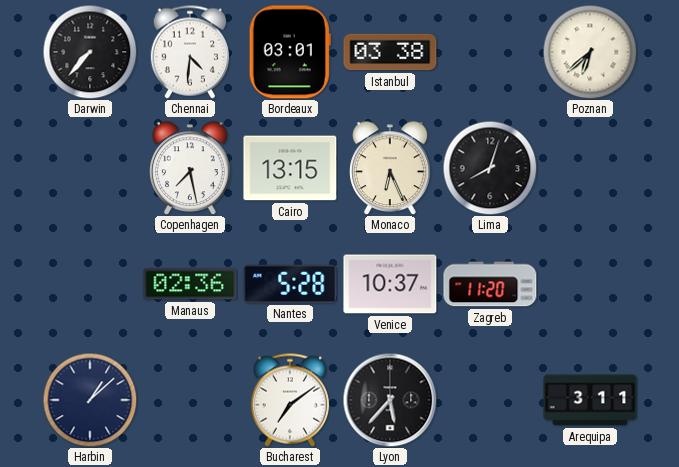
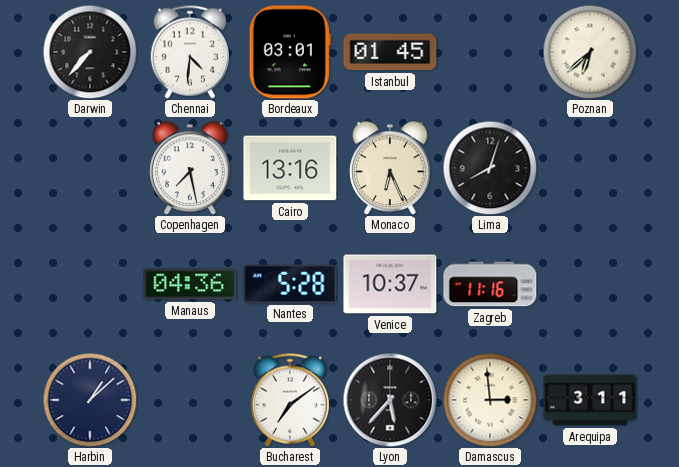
Istanbul: 03:38 -> 01:45 (390, 52)
Cairo: 13:15 -> 13:16 (290, 168)
Manaus: 02:36 -> 04:36 (190, 284)
Zagreb: 11:20 -> 11:16 (490, 284)
Damascus: none -> 2:59 (490, 400)
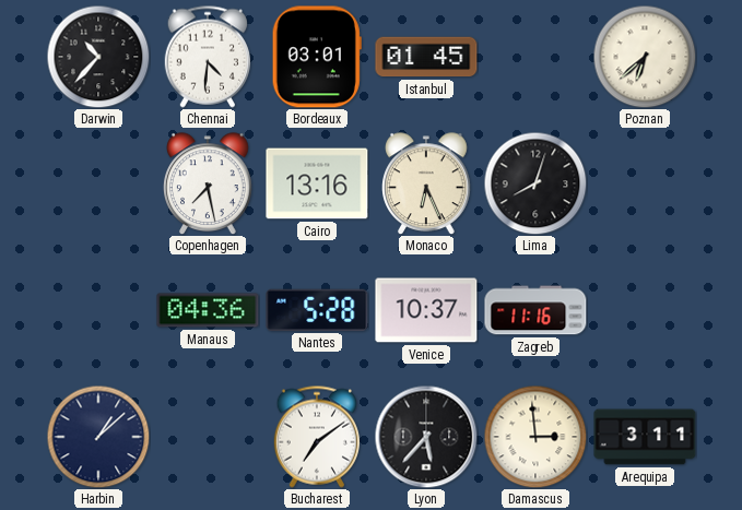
Darwin: 7:37 -> 10:37 (98, 57)
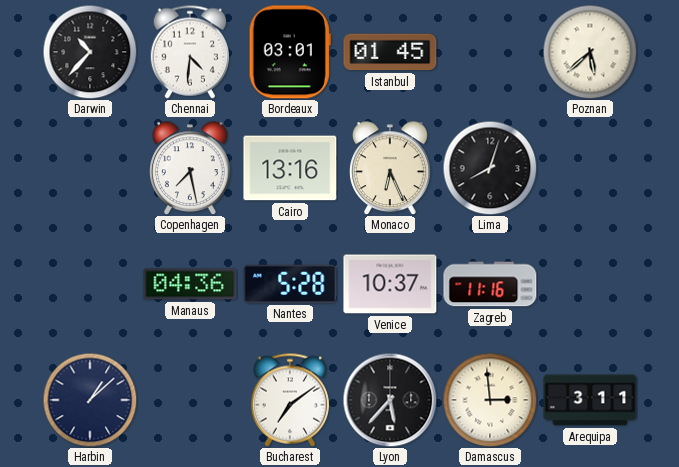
Poznan: 6:38 -> 5:38 (590, 52)
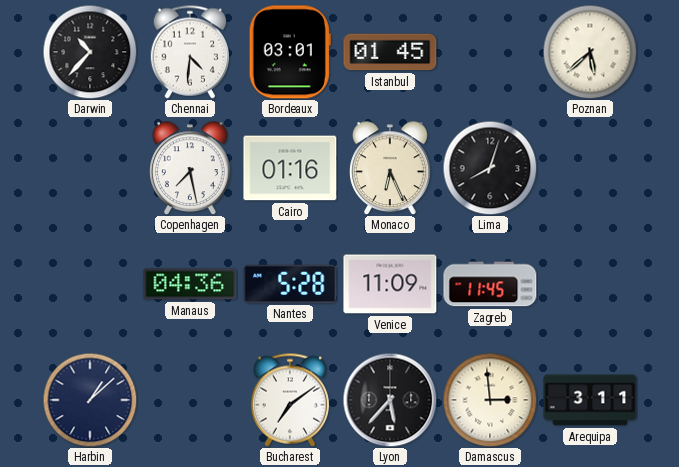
Cairo: 13:16 -> 01:16 (290, 168)
Venice: 10:37 -> 11:09 (390, 284)
Zagreb: 11:16 -> 11:45 (490, 284)
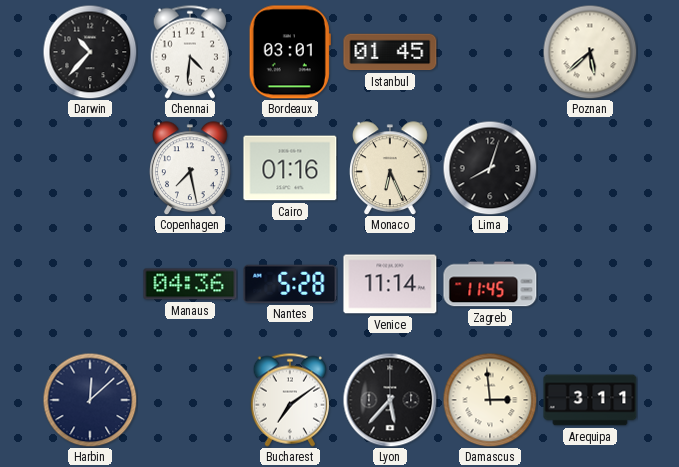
Venice: 11:09 -> 11:14 (390, 284)
Harbin: 1:08 -> 12:08 (90, 400)
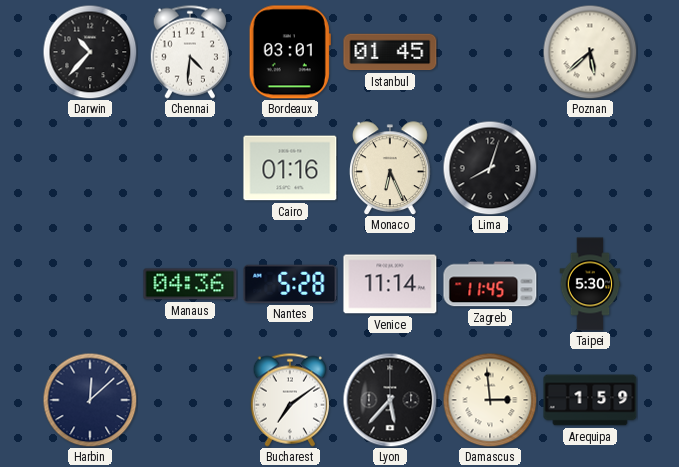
Copenhagen: 7:28 -> none (191, 168)
Taipei: none -> 5:30 (590, 284)
Arequipa: 3:11 -> 1:59 (590, 400)
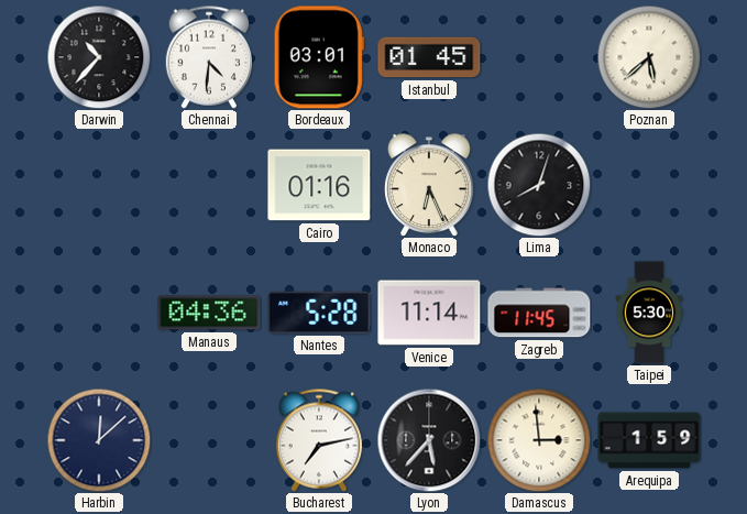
Bucharest: 7:09 -> 7:13 (318, 440)
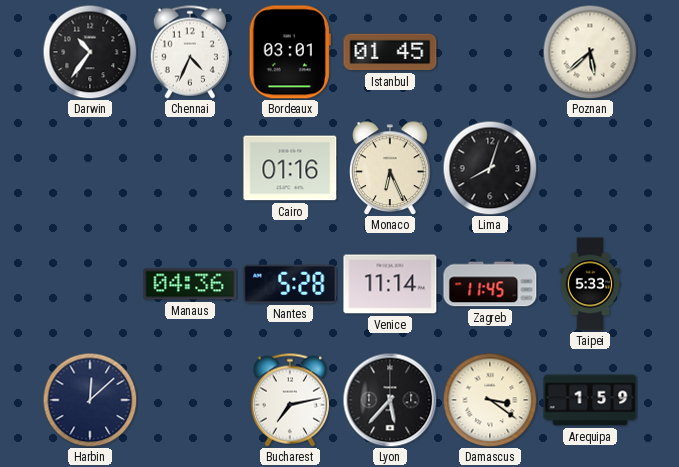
Darwin: 10:37 -> 10:36 (90, 52)
Chennai: 4:31 -> 4:34 (189, 52)
Taipei: 5:30 -> 5:33 (590, 284)
Damascus: 2:59 -> 3:21 (490, 400)
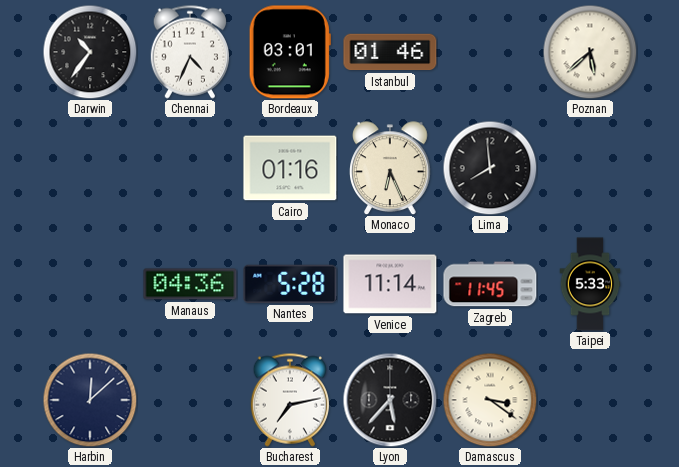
Istanbul: 01:45 -> 01:46 (390, 52)
Lima: 8:03 -> 7:59 (490, 168)
Arequipa: 1:59 -> none (590, 400)
